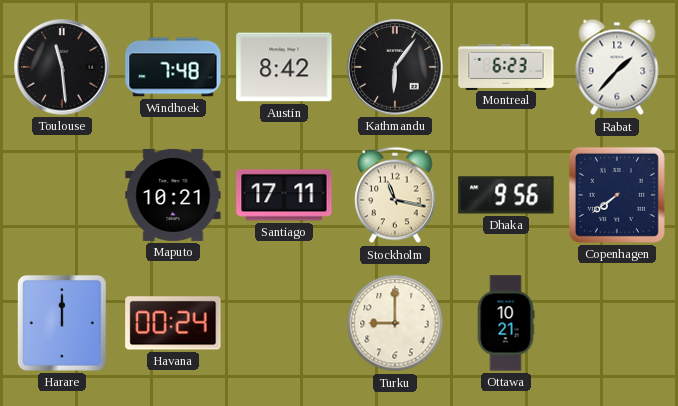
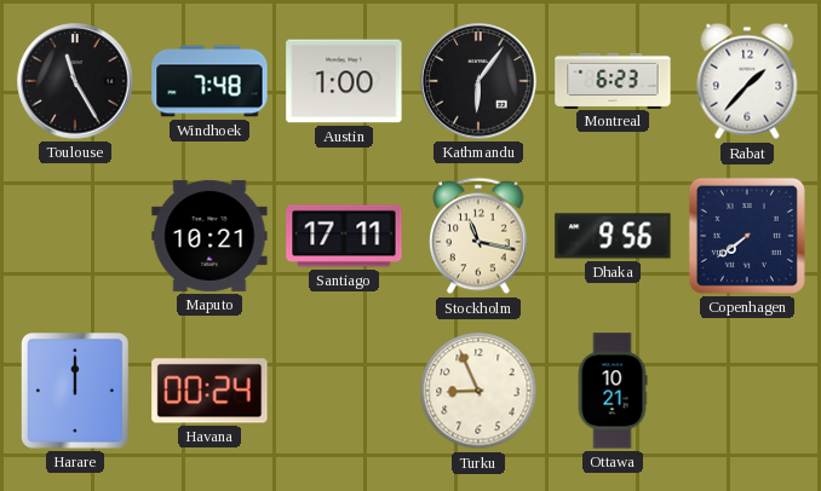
Toulouse: 11:29 -> 11:25 (75, 81)
Austin: 8:42 -> 1:00 (344, 81)
Turku: 9:00 -> 8:56 (478, 391)
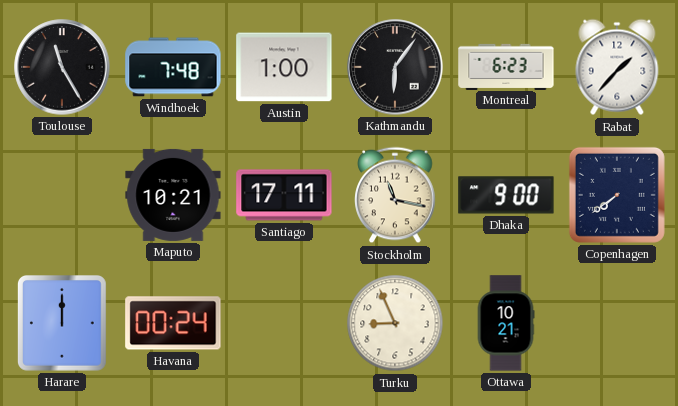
Dhaka: 9:56 -> 9:00 (506, 195)
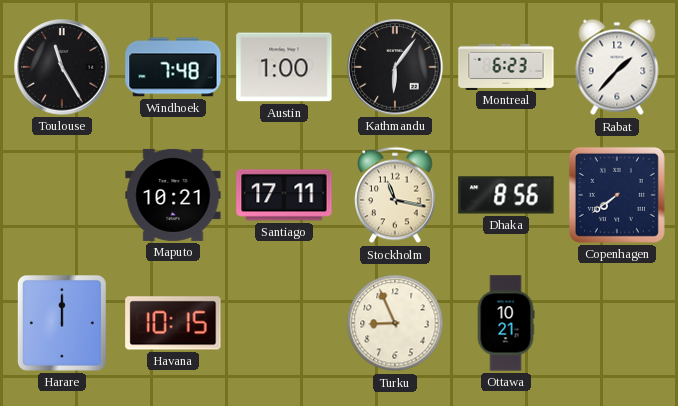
Dhaka: 9:00 -> 8:56 (506, 195)
Havana: 00:24 -> 10:15 (173, 323)
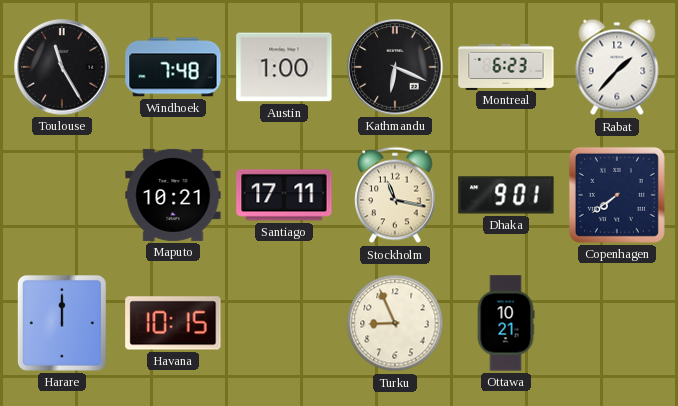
Kathmandu: 6:06 -> 6:19 (395, 67)
Dhaka: 8:56 -> 9:01 (506, 195)
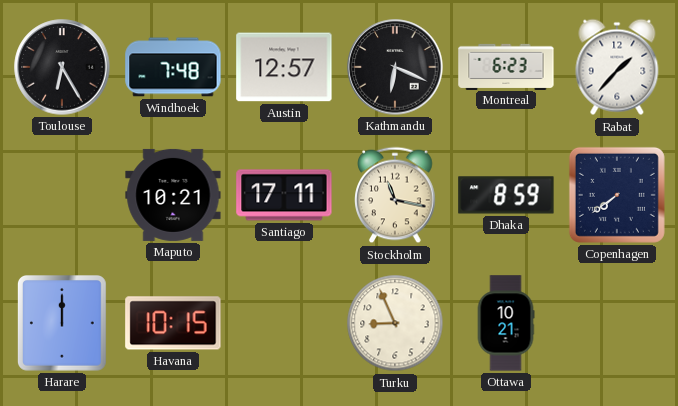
Toulouse: 11:25 -> 6:25 (62, 67)
Austin: 1:00 -> 12:57 (284, 67)
Dhaka: 9:01 -> 8:59 (506, 195)
